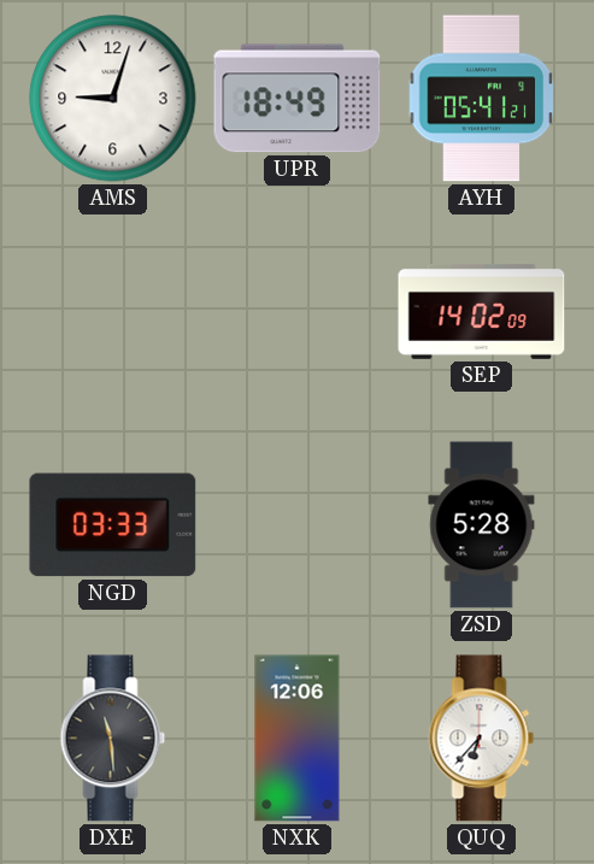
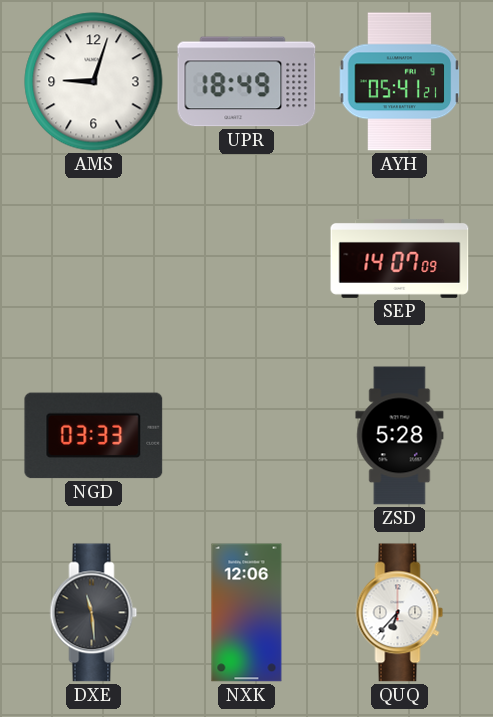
SEP: 14:02 -> 14:07 (400, 258)
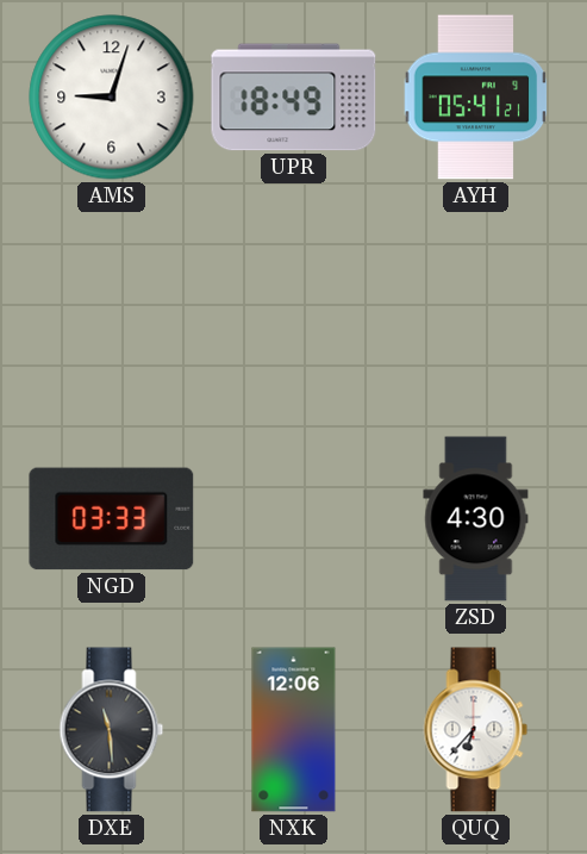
SEP: 14:07 -> none (400, 258)
ZSD: 5:28 -> 4:30 (476, 519)
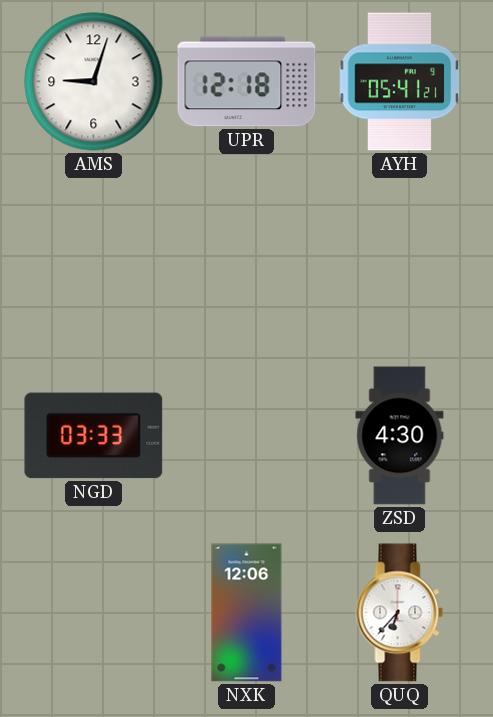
UPR: 18:49 -> 12:18 (247, 82)
DXE: 11:29 -> none (112, 730)
